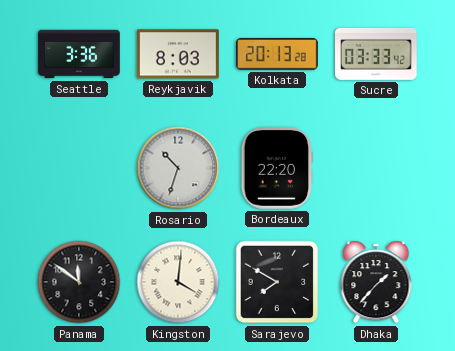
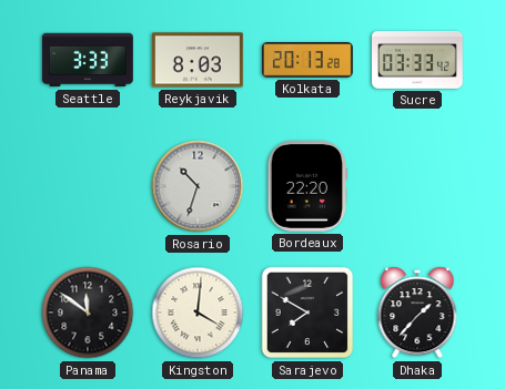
Seattle: 3:36 -> 3:33 (88, 60)
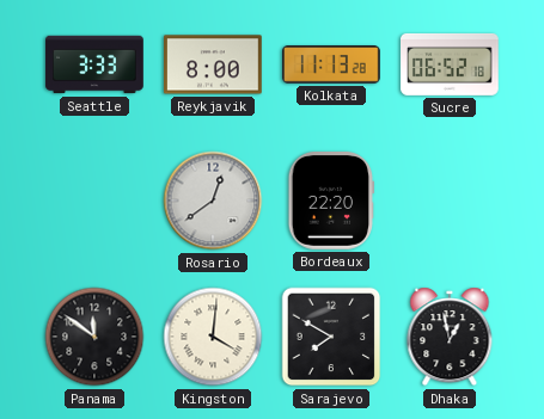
Reykjavik: 8:03 -> 8:00 (214, 64)
Kolkata: 20:13 -> 11:13 (332, 66)
Sucre: 03:33 -> 06:52 (451, 64)
Rosario: 10:33 -> 12:39 (213, 201)
Dhaka: 1:37 -> 12:58 (450, 337)
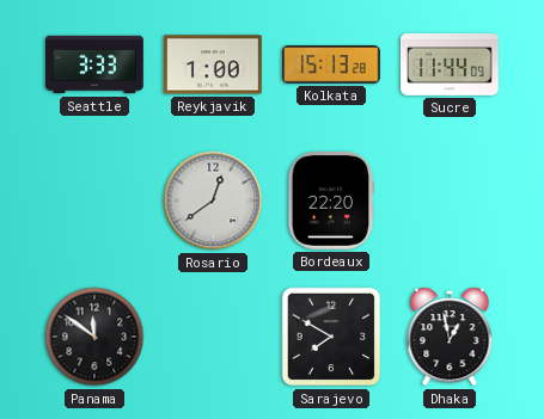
Reykjavik: 8:00 -> 1:00 (214, 64)
Kolkata: 11:13 -> 15:13 (332, 66)
Sucre: 06:52 -> 11:44 (451, 64)
Kingston: 4:01 -> none (213, 337)
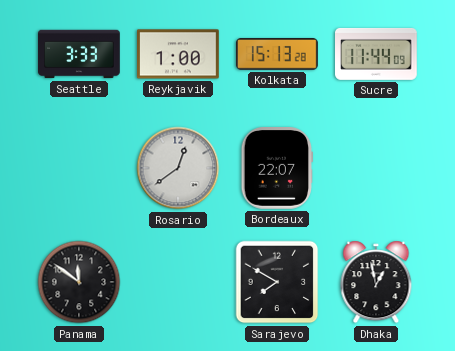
Bordeaux: 22:20 -> 22:07 (276, 169)
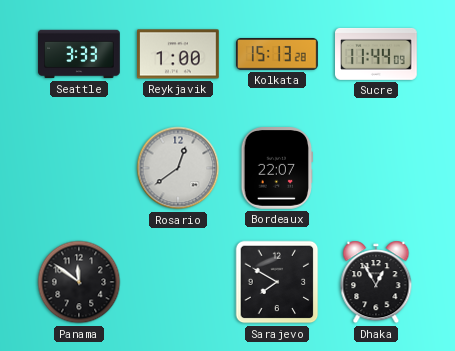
Dhaka: 12:58 -> 12:55 (376, 282)
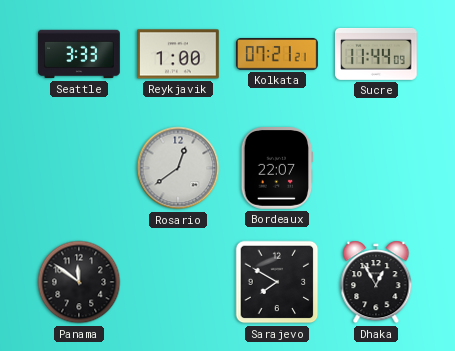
Kolkata: 15:13 -> 07:21 (278, 55)
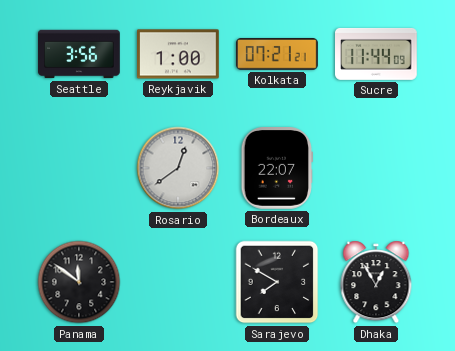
Seattle: 3:33 -> 3:56 (79, 54)
